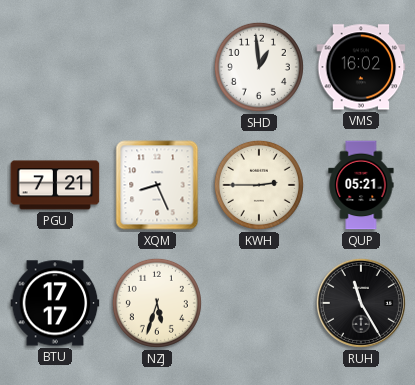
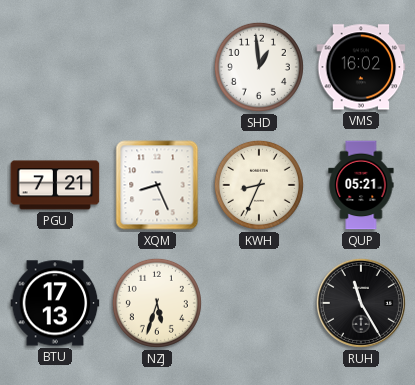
KWH: 2:45 -> 8:34 (259, 185)
BTU: 17:17 -> 17:13 (55, 303)
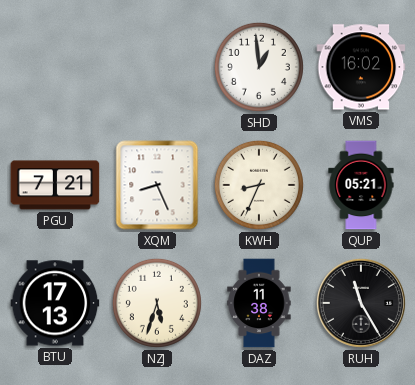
DAZ: none -> 11:38 (259, 303)
